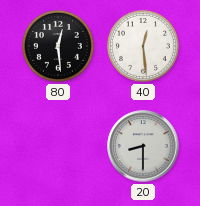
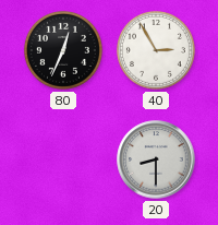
80: 12:29 -> 12:34 (63, 50)
40: 12:29 -> 2:55 (156, 50)
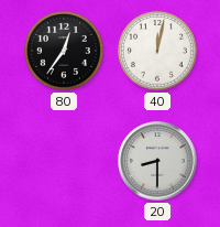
80: 12:34 -> 12:36 (64, 51)
40: 2:55 -> 12:02 (157, 51)
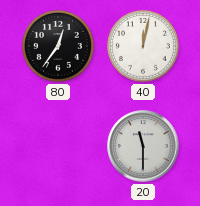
20: 8:30 -> 11:30 (143, 146)
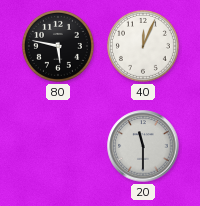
80: 12:36 -> 5:47 (58, 46)
40: 12:02 -> 12:04 (143, 46)
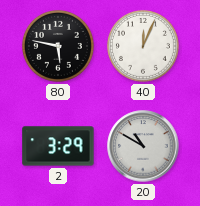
2: none -> 3:29 (58, 146)
20: 11:30 -> 10:50 (143, 146)
